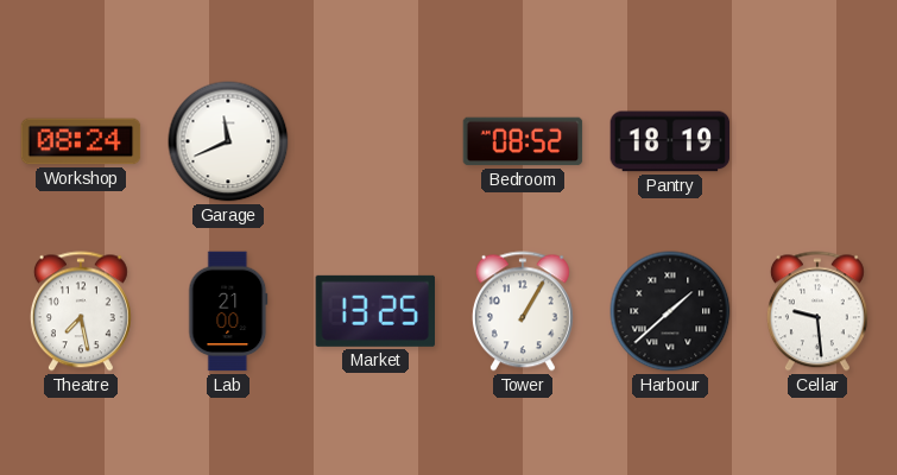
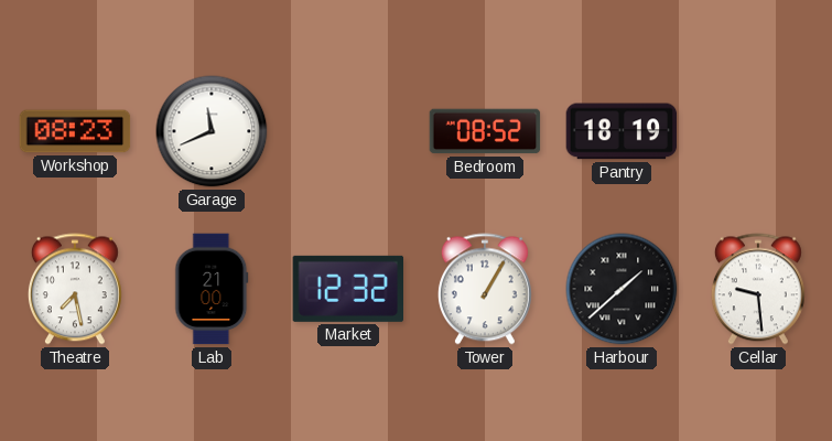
Workshop: 08:24 -> 08:23 (75, 131)
Market: 13:25 -> 12:32 (347, 289)
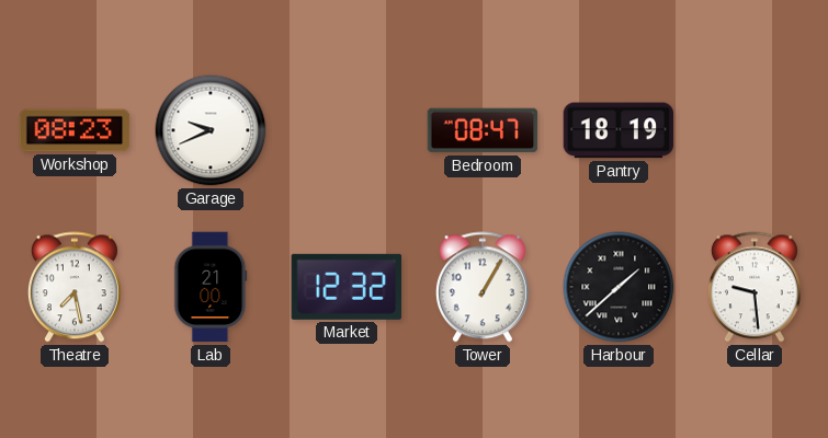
Garage: 11:41 -> 9:41 (211, 130)
Bedroom: 08:52 -> 08:47 (483, 130)
